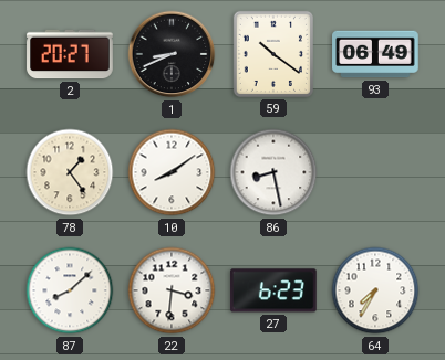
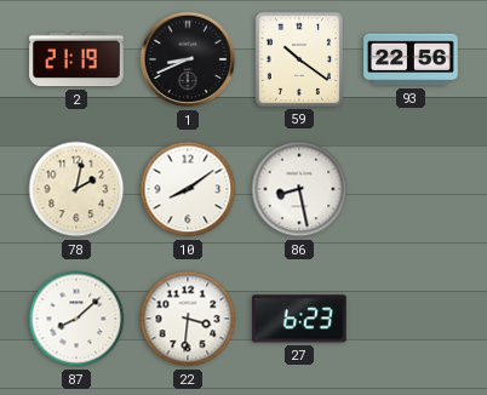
2: 20:27 -> 21:19 (76, 59)
93: 06:49 -> 22:56 (411, 59)
78: 1:24 -> 2:02 (76, 189)
64: 7:35 -> none (375, 290)
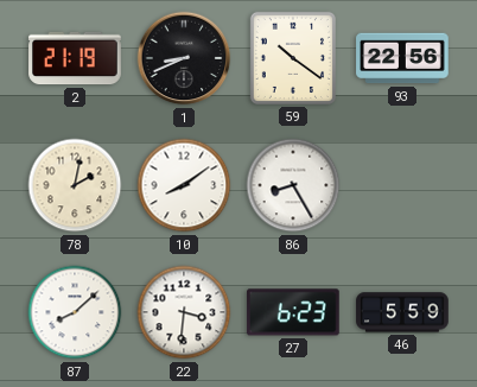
86: 8:28 -> 8:25 (293, 185)
46: none -> 5:59 (402, 312)
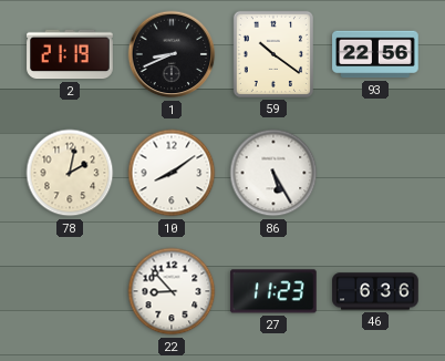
86: 8:25 -> 5:25 (273, 173)
87: 8:08 -> none (75, 312)
22: 3:31 -> 8:53 (172, 291)
27: 6:23 -> 11:23 (275, 291)
46: 5:59 -> 6:36 (375, 291)
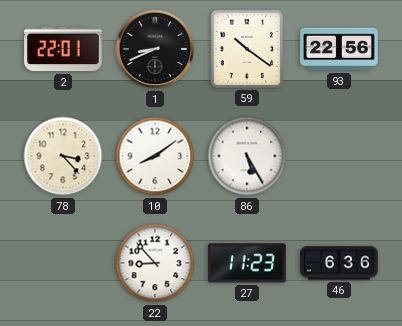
2: 21:19 -> 22:01 (63, 49)
78: 2:02 -> 3:23 (63, 156)
